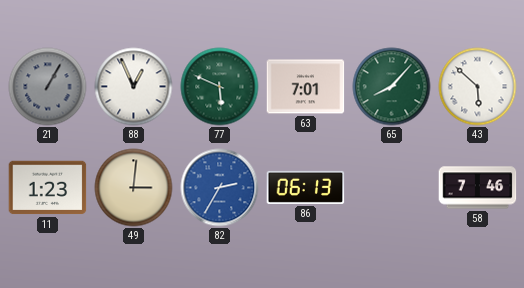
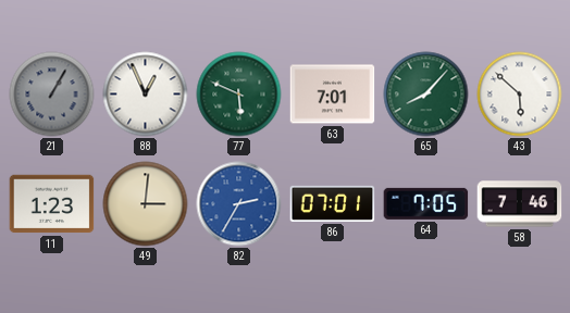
86: 06:13 -> 07:01 (333, 203)
64: none -> 7:05 (426, 203)
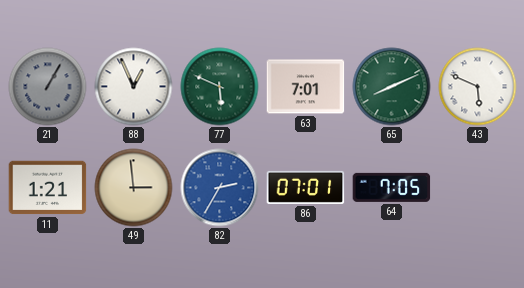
65: 8:07 -> 8:11 (392, 87)
43: 5:52 -> 5:49 (478, 87)
11: 1:23 -> 1:21 (48, 188)
49: 3:01 -> 2:59 (134, 188)
58: 7:46 -> none (520, 204)
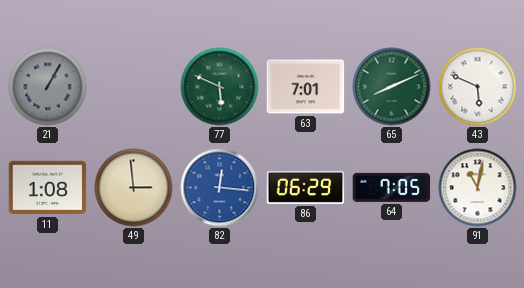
88: 12:56 -> none (134, 87)
11: 1:21 -> 1:08 (48, 188)
82: 2:35 -> 12:16 (220, 188)
86: 07:01 -> 06:29 (306, 187)
91: none -> 11:02 (478, 188)
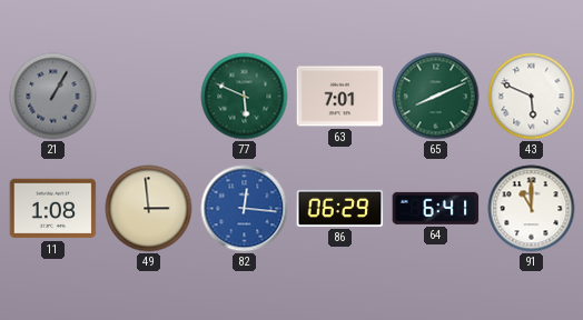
64: 7:05 -> 6:41 (436, 208)
91: 11:02 -> 11:00 (532, 209)
